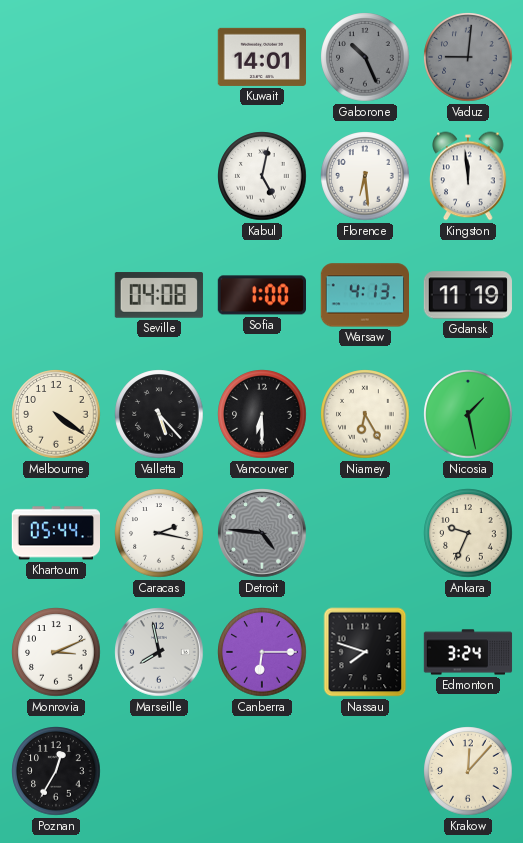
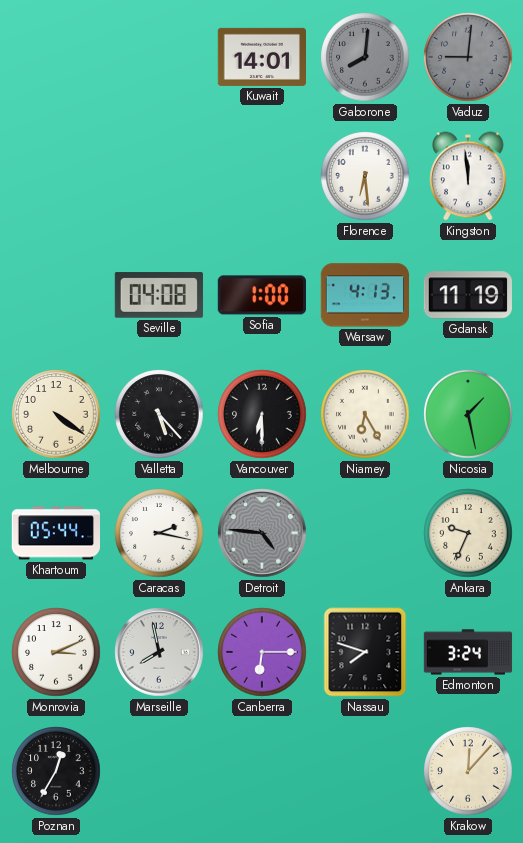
Gaborone: 10:26 -> 8:01 (365, 57)
Kabul: 5:02 -> none (262, 176)
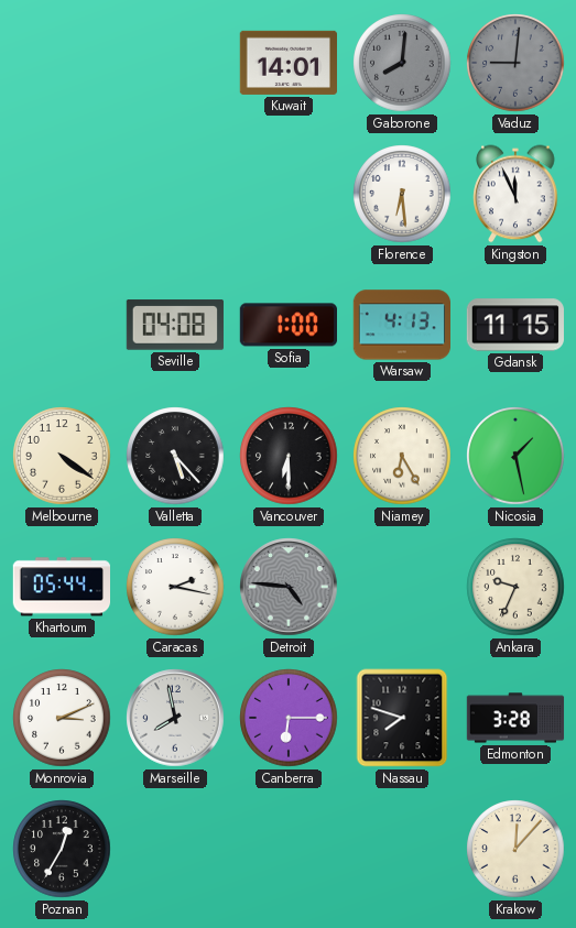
Kingston: 11:59 -> 11:56 (515, 194)
Gdansk: 11:19 -> 11:15 (515, 325)
Edmonton: 3:24 -> 3:28 (515, 718)
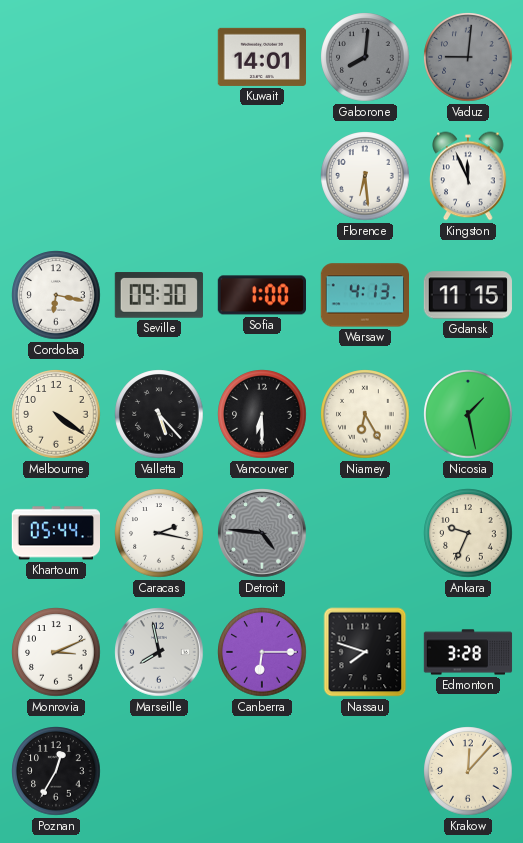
Cordoba: none -> 6:17 (56, 295)
Seville: 04:08 -> 09:30 (159, 295)
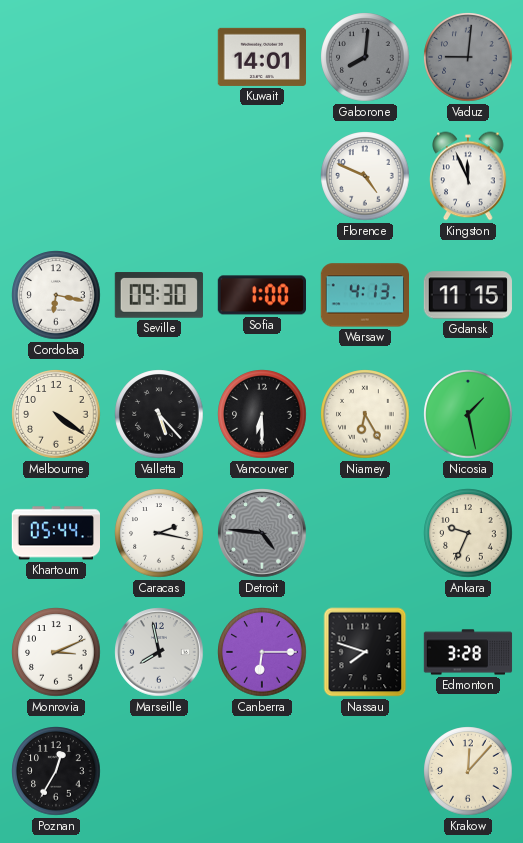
Florence: 6:29 -> 4:49 (365, 176)
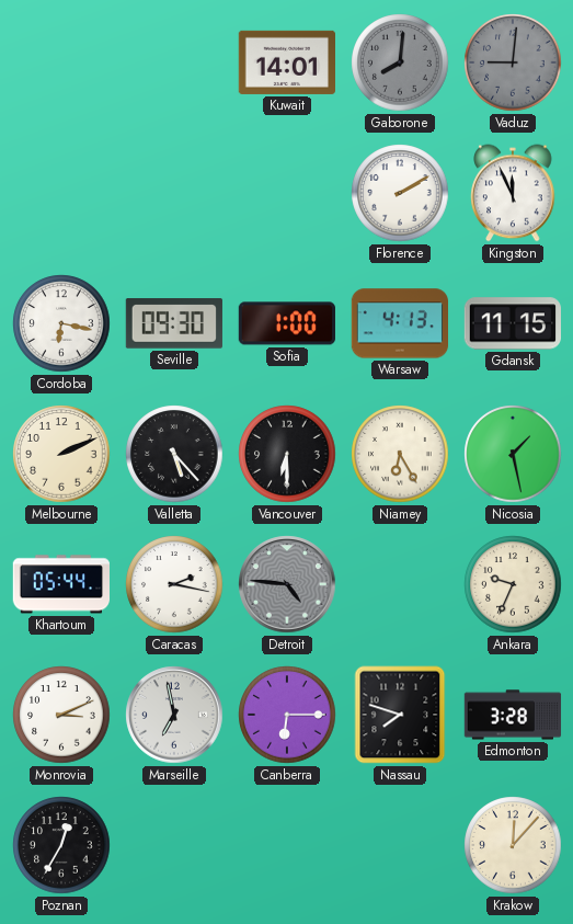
Florence: 4:49 -> 2:10 (400, 193)
Melbourne: 4:21 -> 2:11 (61, 454)
Marseille: 7:58 -> 6:58 (174, 715)
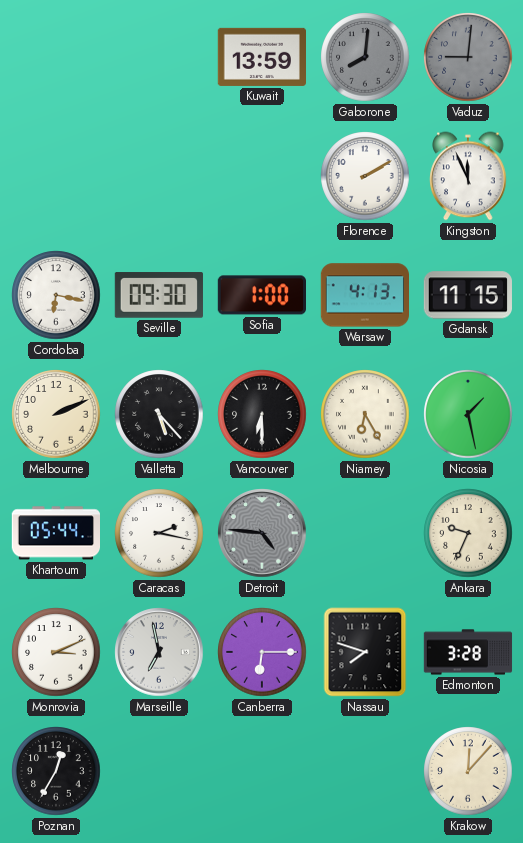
Kuwait: 14:01 -> 13:59 (261, 57)
